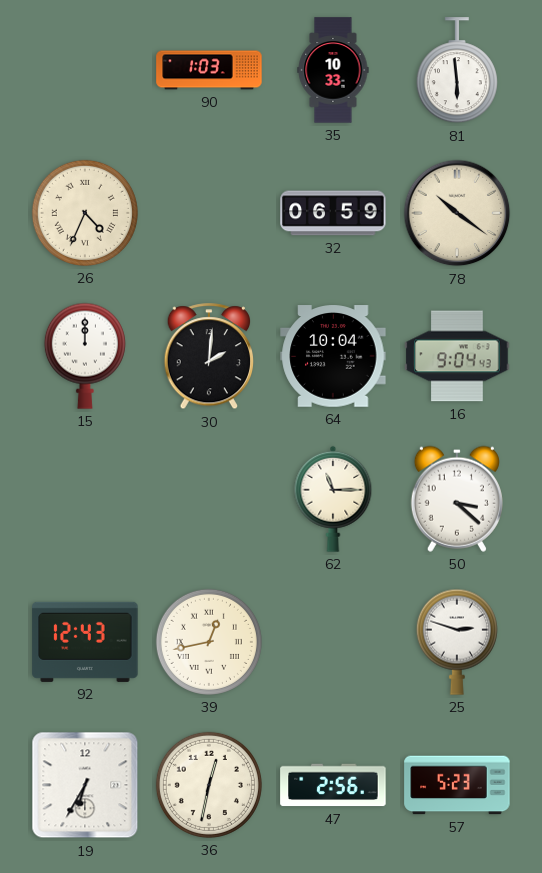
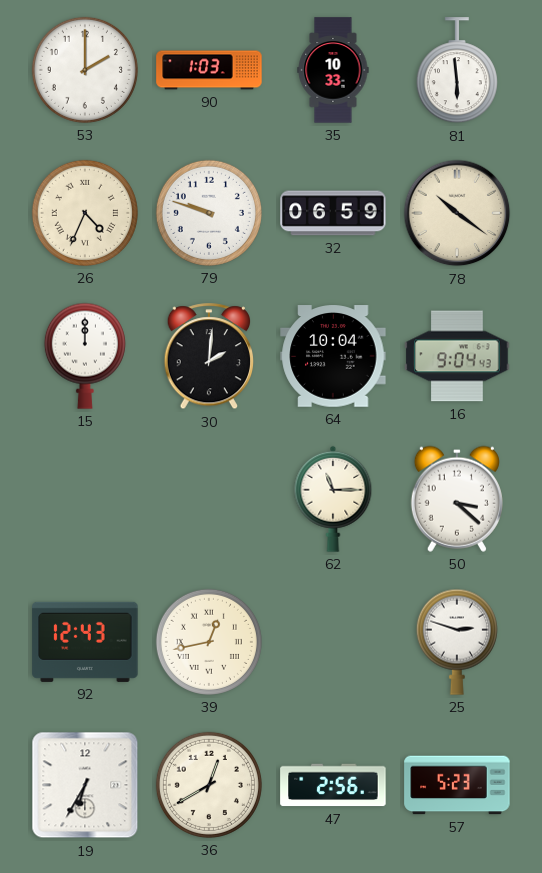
53: none -> 2:00 (85, 70)
79: none -> 9:48 (209, 213)
36: 12:32 -> 12:40 (209, 785)
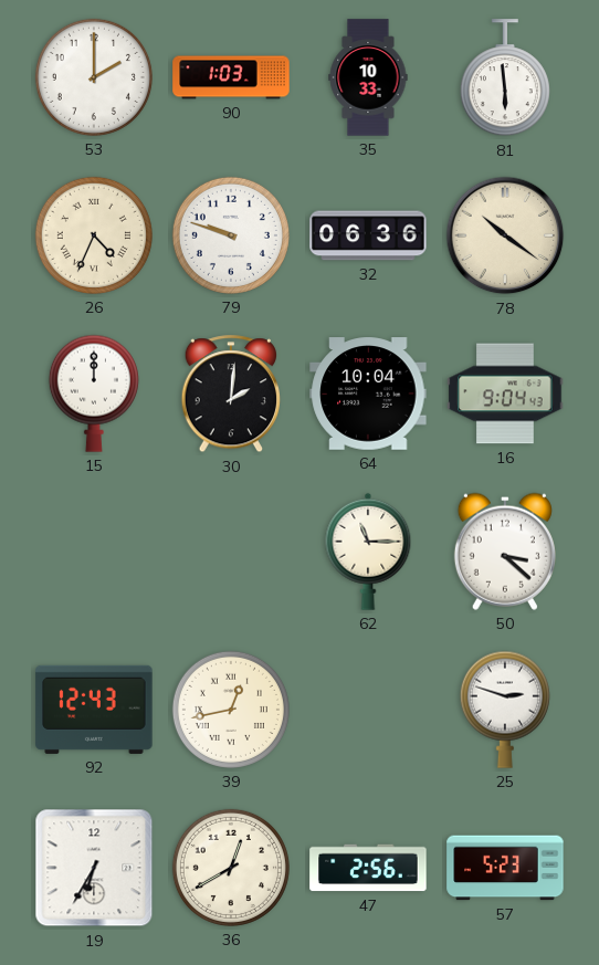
32: 06:59 -> 06:36 (368, 235)
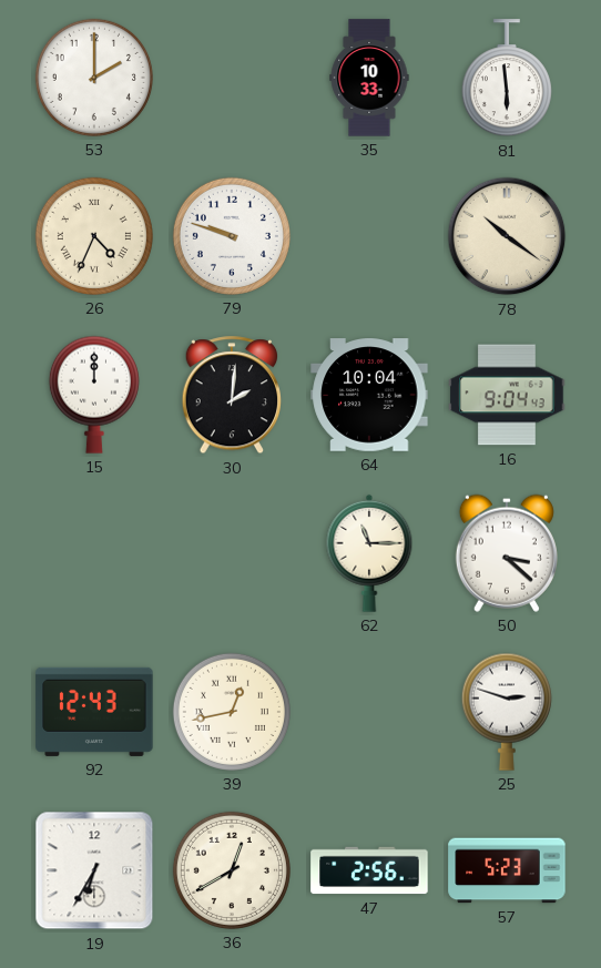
90: 1:03 -> none (231, 77)
32: 06:36 -> none (368, 235)
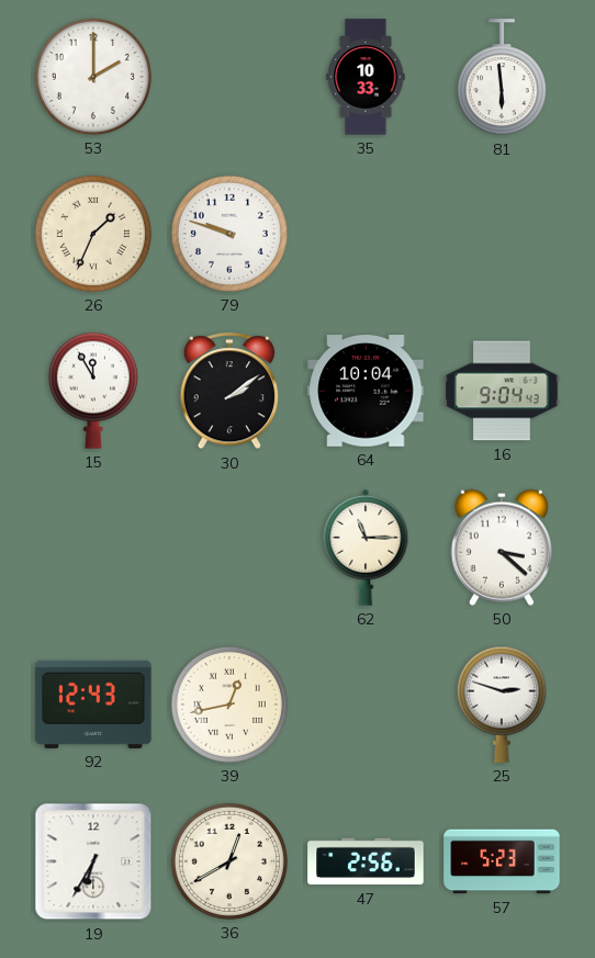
26: 4:34 -> 1:34 (93, 234)
78: 10:21 -> none (507, 236)
15: 12:00 -> 11:55 (93, 391)
30: 2:01 -> 2:09 (228, 392)
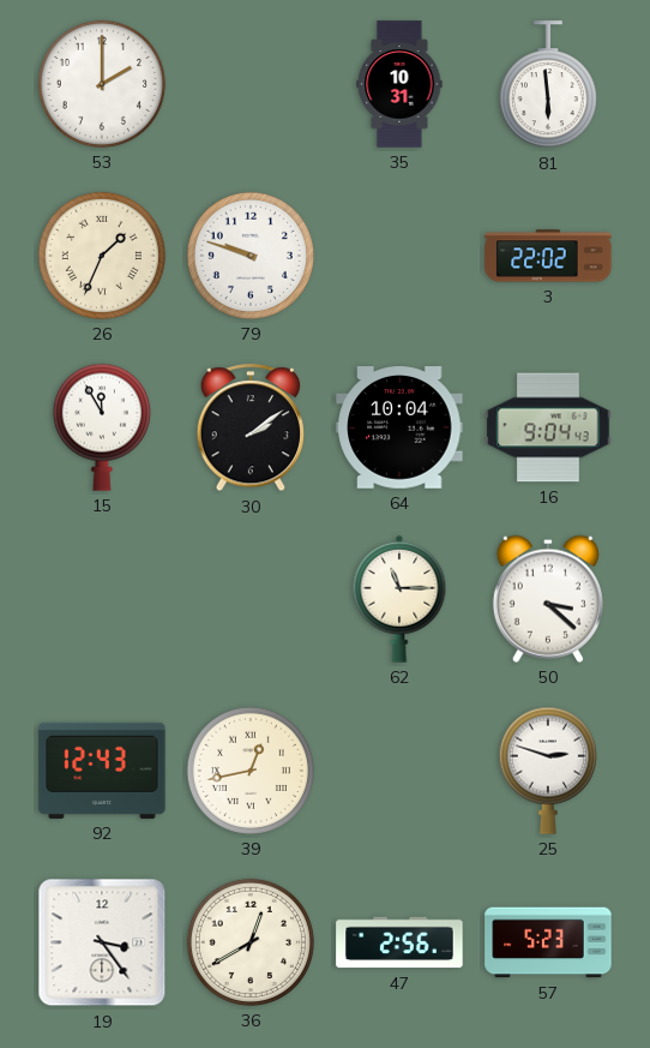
35: 10:33 -> 10:31 (399, 84)
3: none -> 22:02 (548, 256)
19: 6:35 -> 3:24 (102, 942)
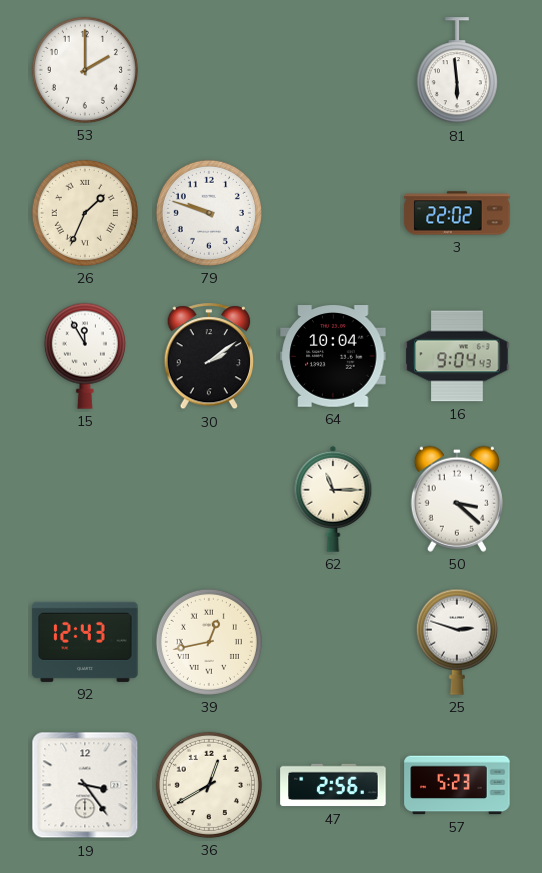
35: 10:31 -> none (399, 84)
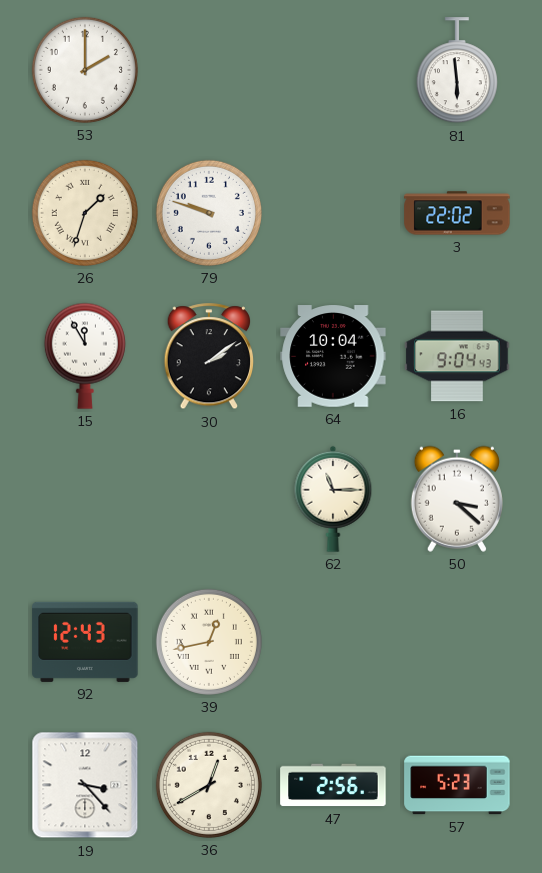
26: 1:34 -> 1:33 (85, 213)
25: 2:48 -> none (457, 642)
19: 3:24 -> 3:23 (85, 785)
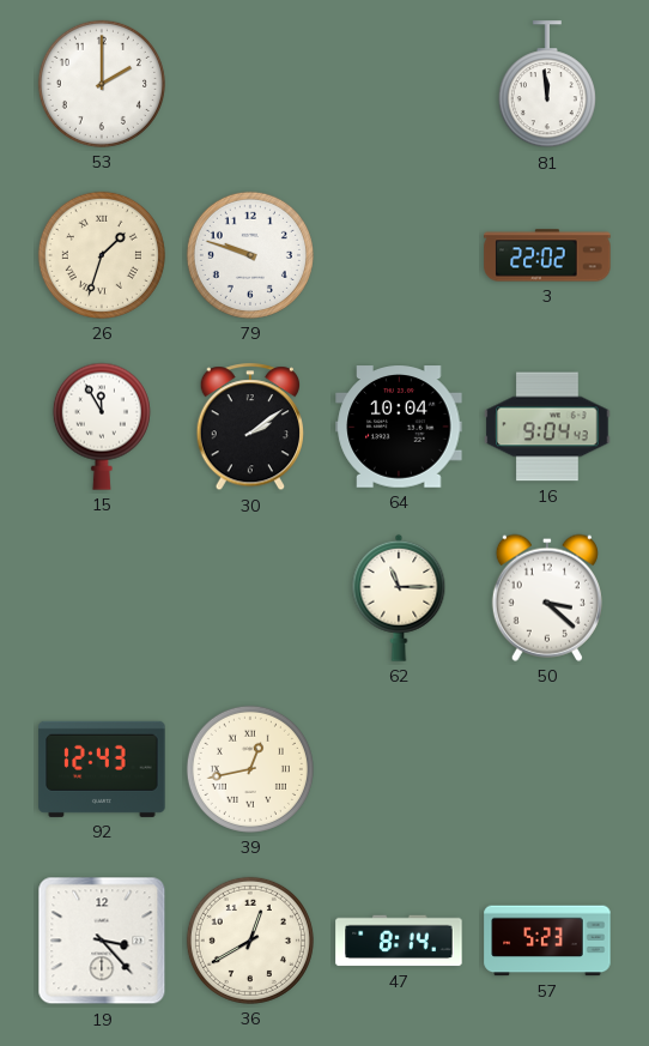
81: 5:59 -> 11:59 (547, 85)
47: 2:56 -> 8:14 (399, 941)
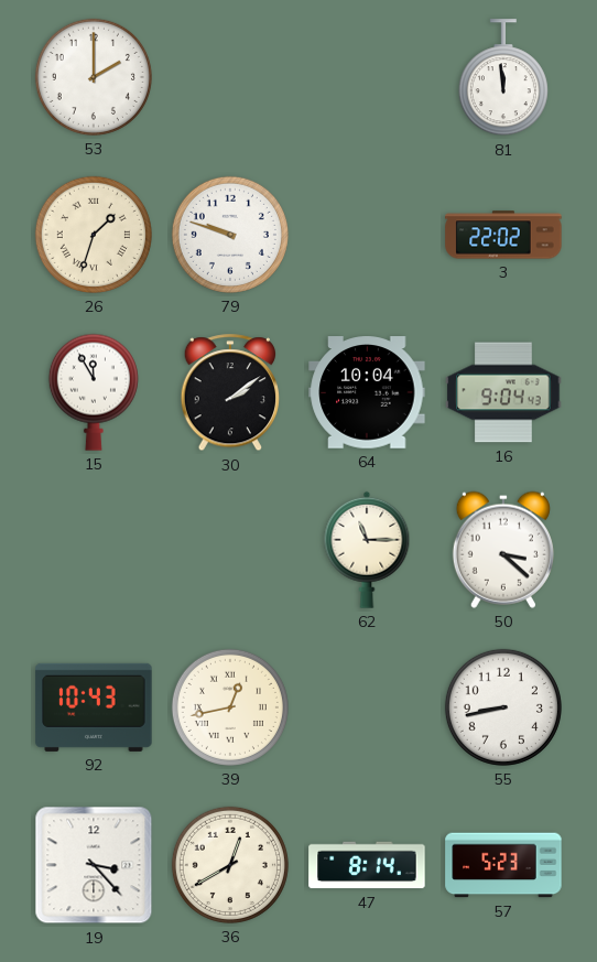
92: 12:43 -> 10:43 (94, 707)
55: none -> 8:43 (503, 707)
